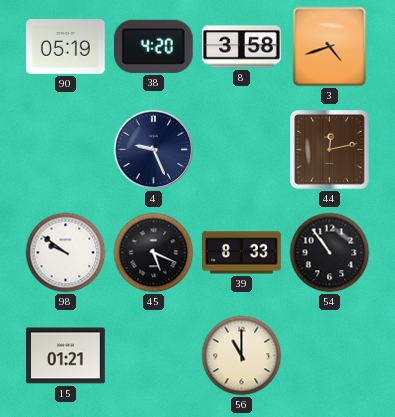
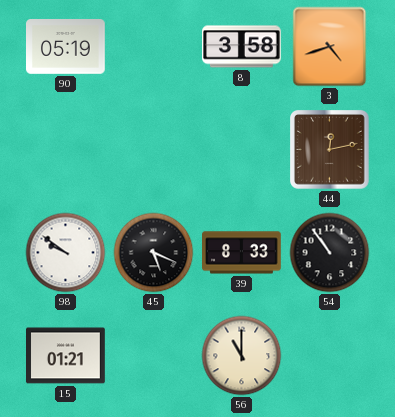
38: 4:20 -> none (153, 46)
4: 9:26 -> none (154, 150)
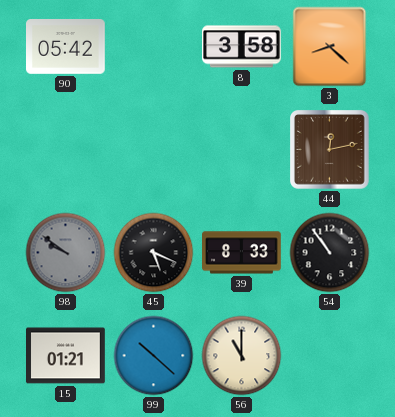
90: 05:19 -> 05:42 (66, 47)
3: 4:42 -> 8:22 (330, 47)
98 dial: white -> grey (66, 253)
99: none -> 10:22 (154, 356)
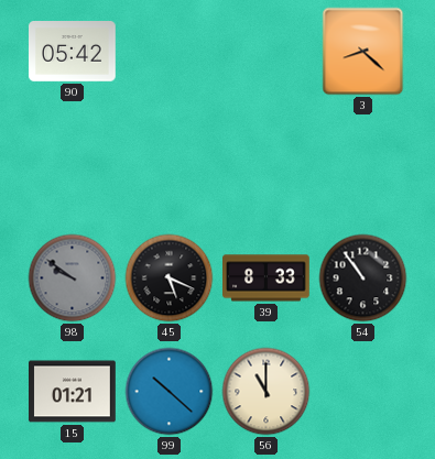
8: 3:58 -> none (242, 47)
44: 12:13 -> none (330, 150)
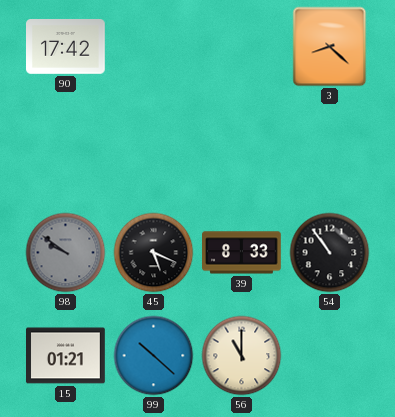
90: 05:42 -> 17:42 (66, 47)
